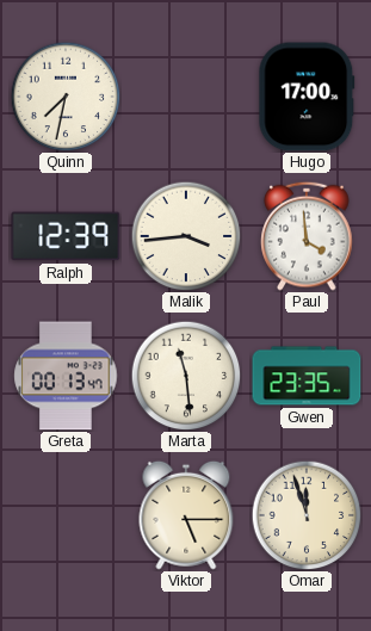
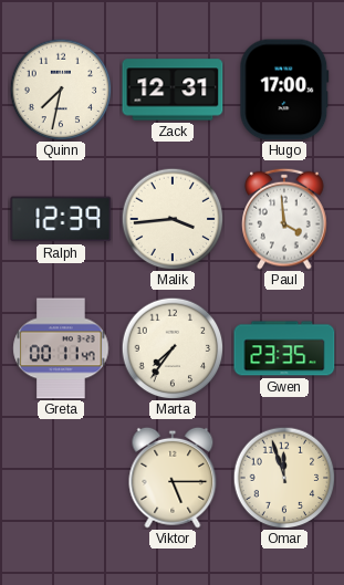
Zack: none -> 12:31 (173, 90)
Greta: 00:13 -> 00:11 (61, 348)
Marta: 11:29 -> 7:36 (173, 348)
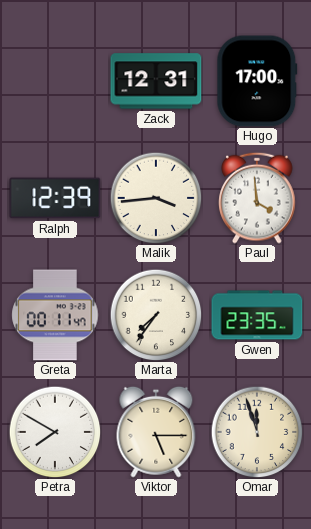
Quinn: 7:32 -> none (61, 90)
Petra: none -> 7:50 (55, 432)
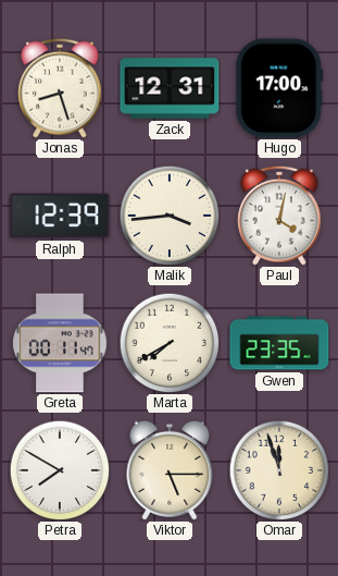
Jonas: none -> 8:27 (60, 88)
Paul: 3:59 -> 4:02 (279, 216)
Marta: 7:36 -> 7:40 (170, 343)
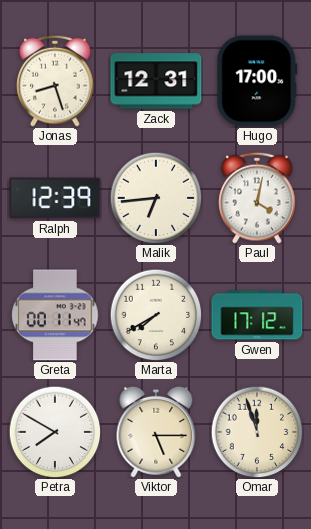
Malik: 3:44 -> 6:44 (156, 198)
Gwen: 23:35 -> 17:12 (257, 315)
